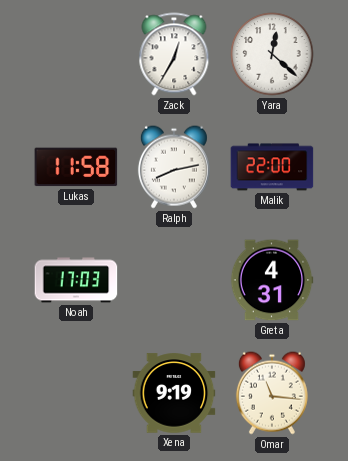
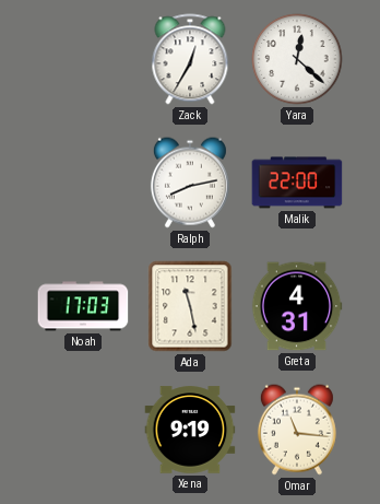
Lukas: 11:58 -> none (76, 167)
Ada: none -> 11:28 (190, 306)
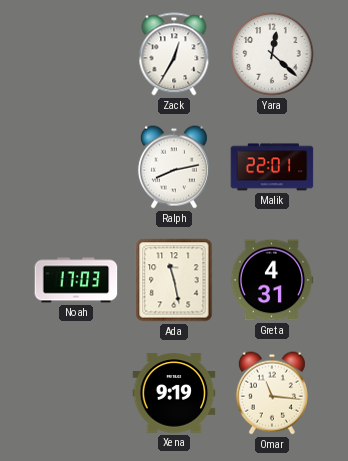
Malik: 22:00 -> 22:01 (272, 167)
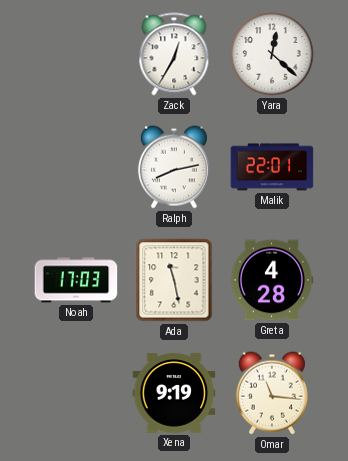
Greta: 4:31 -> 4:28 (272, 280)
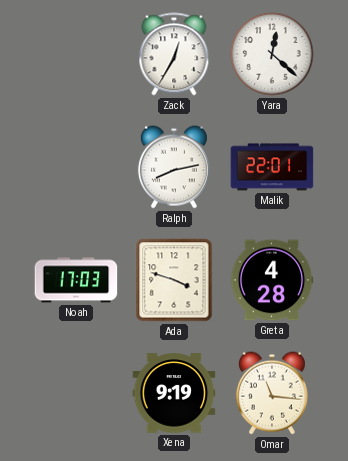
Ada: 11:28 -> 3:48 (174, 280)
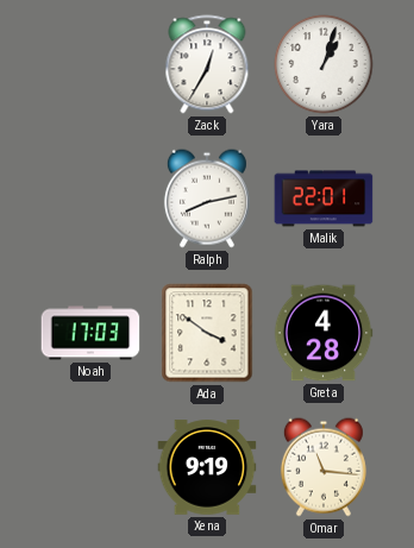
Yara: 12:22 -> 1:03 (324, 64)
Ada: 3:48 -> 3:51 (207, 333)
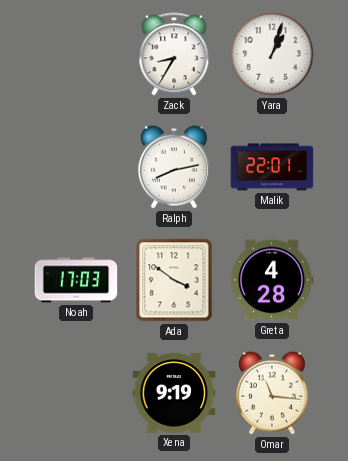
Zack: 12:35 -> 8:35 (174, 54)
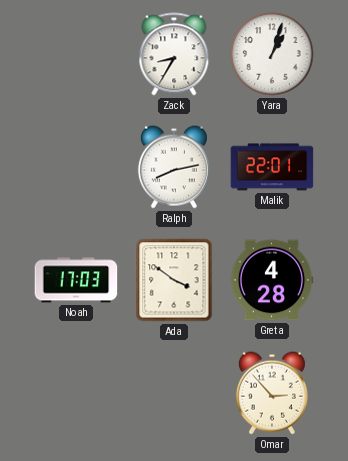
Xena: 9:19 -> none (174, 393)
Omar: 11:16 -> 2:53 (272, 393)
